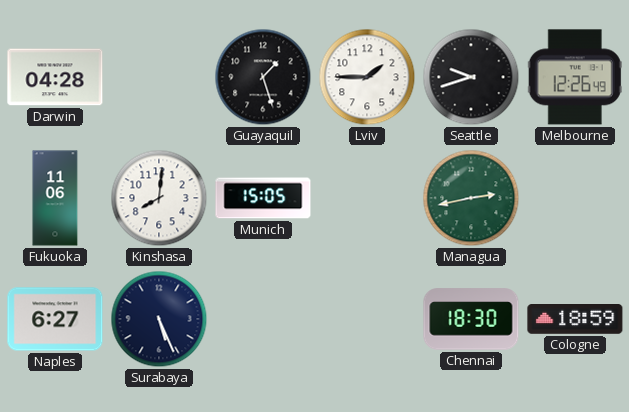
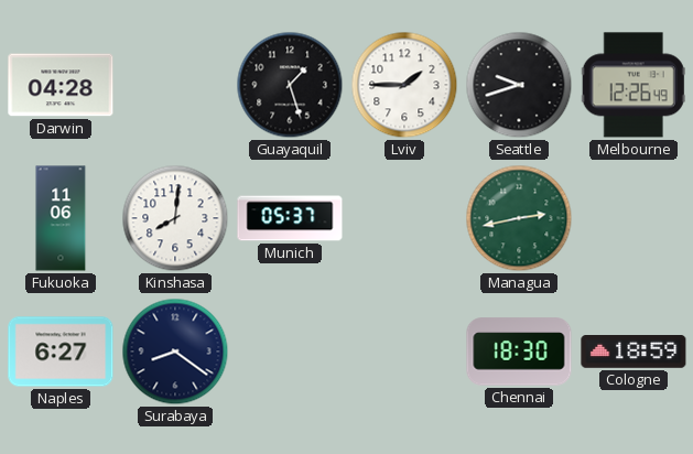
Munich: 15:05 -> 05:37 (290, 218)
Surabaya: 5:26 -> 8:21 (175, 352)
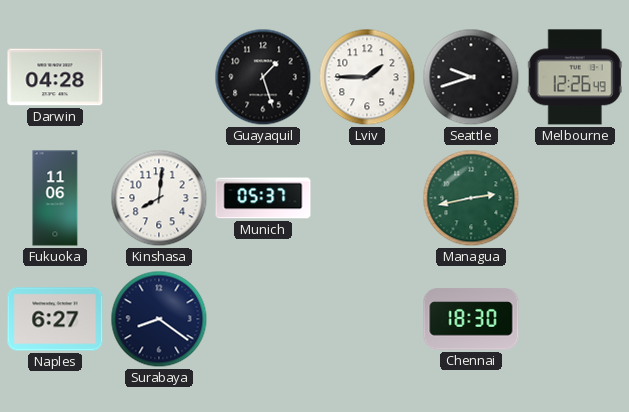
Cologne: 18:59 -> none (634, 353)
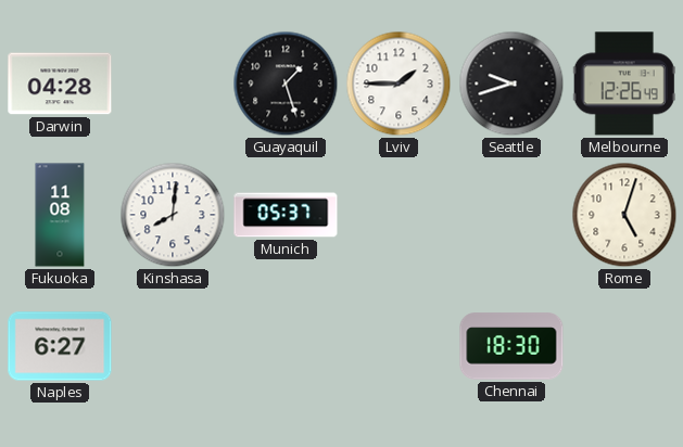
Fukuoka: 11:06 -> 11:08 (60, 215)
Managua: 2:43 -> none (471, 198)
Rome: none -> 5:03 (624, 215)
Surabaya: 8:21 -> none (159, 319)
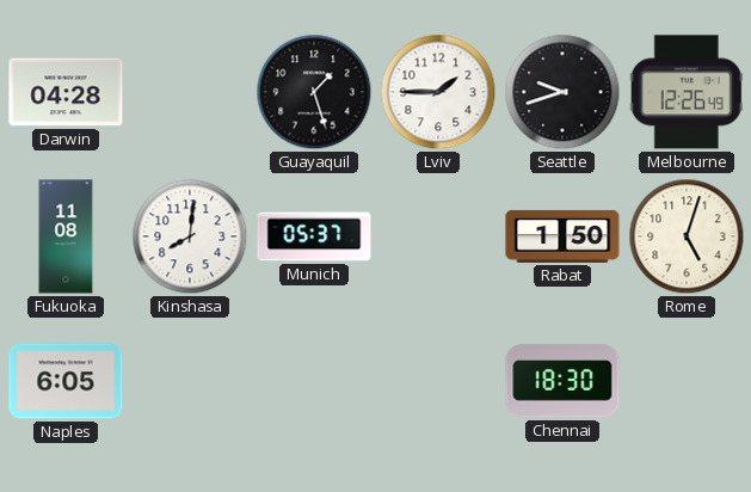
Rabat: none -> 1:50 (562, 236)
Naples: 6:27 -> 6:05 (66, 381)
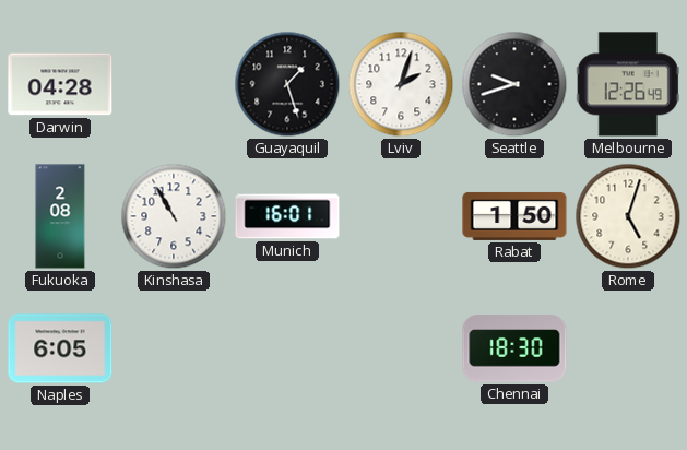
Lviv: 1:45 -> 2:03 (401, 84)
Fukuoka: 11:08 -> 2:08 (60, 216)
Kinshasa: 8:01 -> 10:55 (174, 216)
Munich: 05:37 -> 16:01 (287, 216)
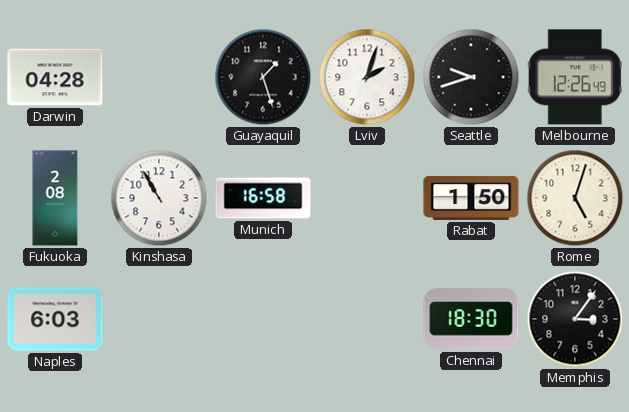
Munich: 16:01 -> 16:58 (263, 198)
Naples: 6:05 -> 6:03 (55, 319)
Memphis: none -> 3:06 (575, 319)
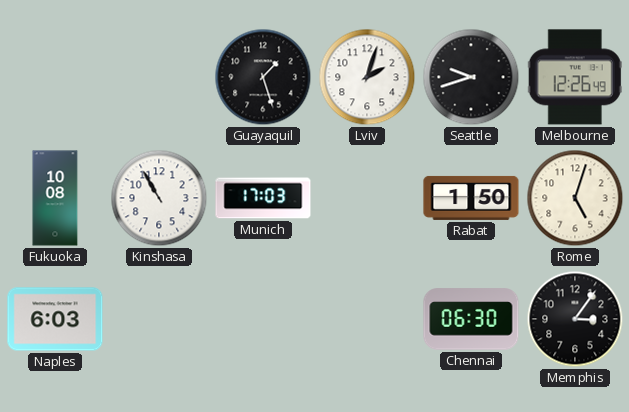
Darwin: 04:28 -> none (55, 77)
Fukuoka: 2:08 -> 10:08 (55, 198)
Munich: 16:58 -> 17:03 (263, 198)
Chennai: 18:30 -> 06:30 (471, 319)
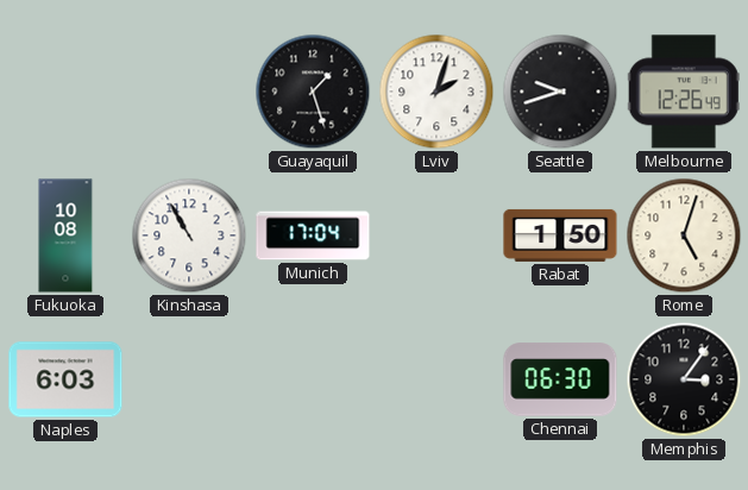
Munich: 17:03 -> 17:04 (313, 235)
